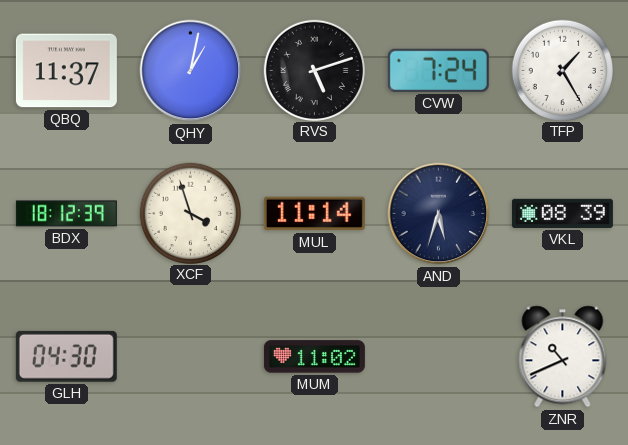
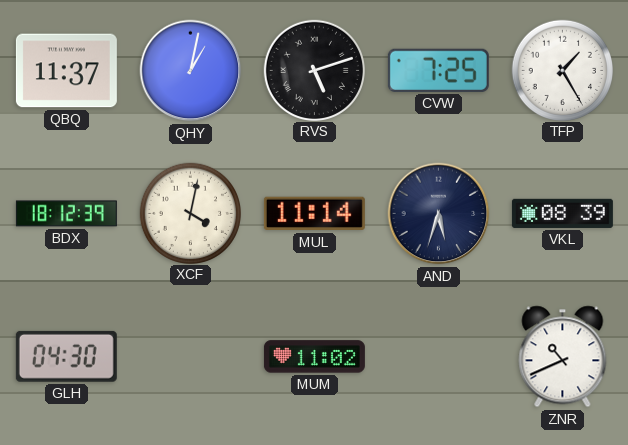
CVW: 7:24 -> 7:25 (438, 70)
XCF: 3:57 -> 4:02 (190, 213)
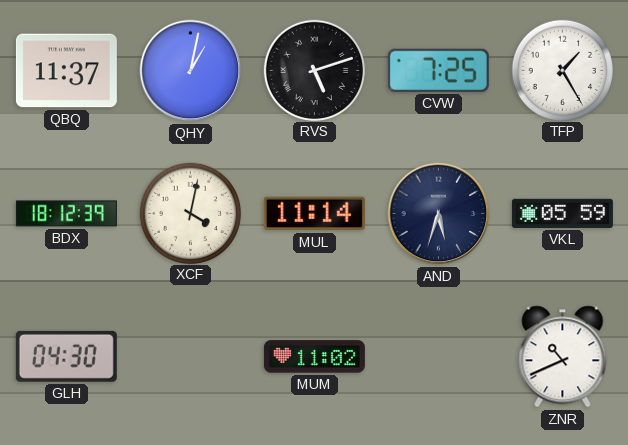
VKL: 08:39 -> 05:59 (562, 213)
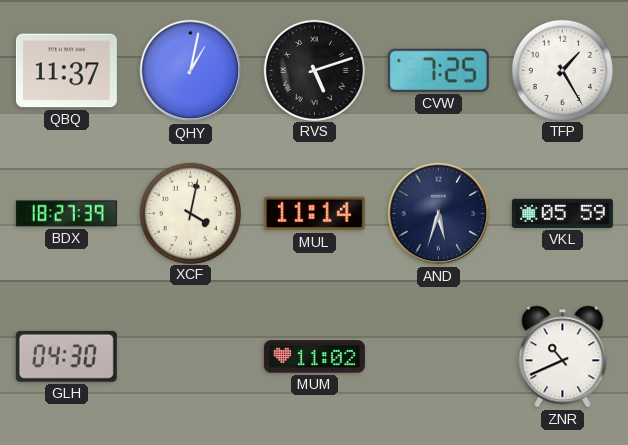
BDX: 18:12 -> 18:27 (66, 214)
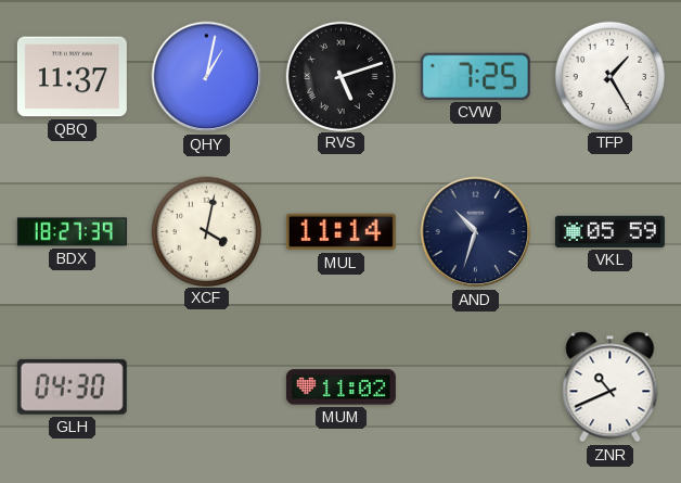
AND: 5:33 -> 10:33 (476, 232)
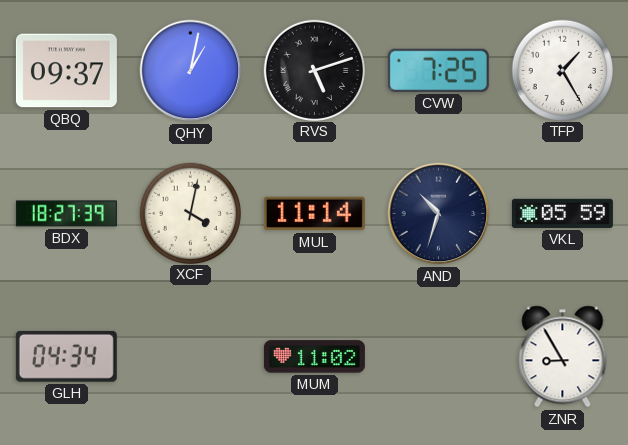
QBQ: 11:37 -> 09:37 (66, 71)
GLH: 04:30 -> 04:34 (66, 356)
ZNR: 10:41 -> 8:55 (563, 357)
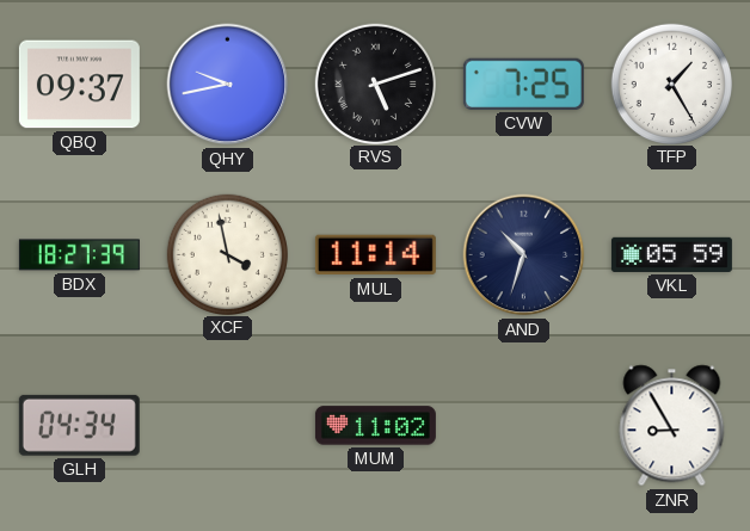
QHY: 1:02 -> 9:43 (228, 85)
XCF: 4:02 -> 3:58 (227, 254)
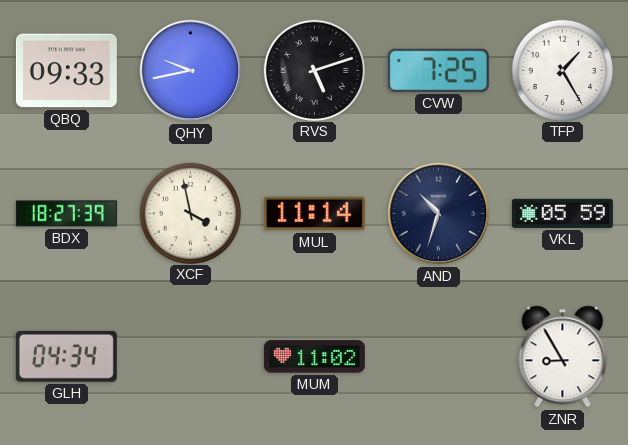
QBQ: 09:37 -> 09:33 (66, 71)
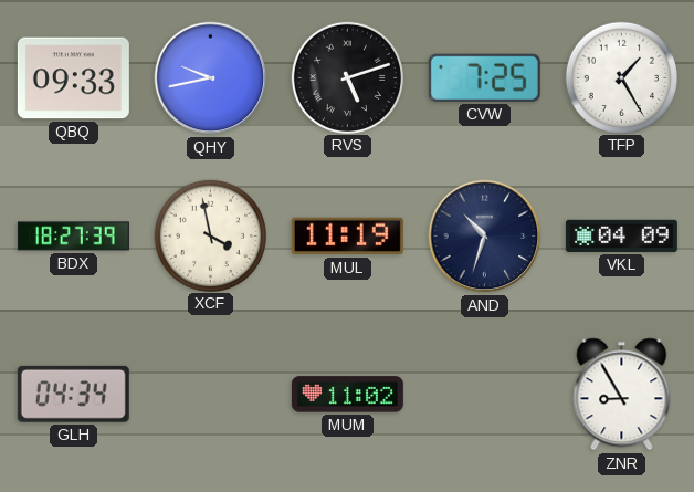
MUL: 11:14 -> 11:19 (347, 237)
VKL: 05:59 -> 04:09 (621, 235)
